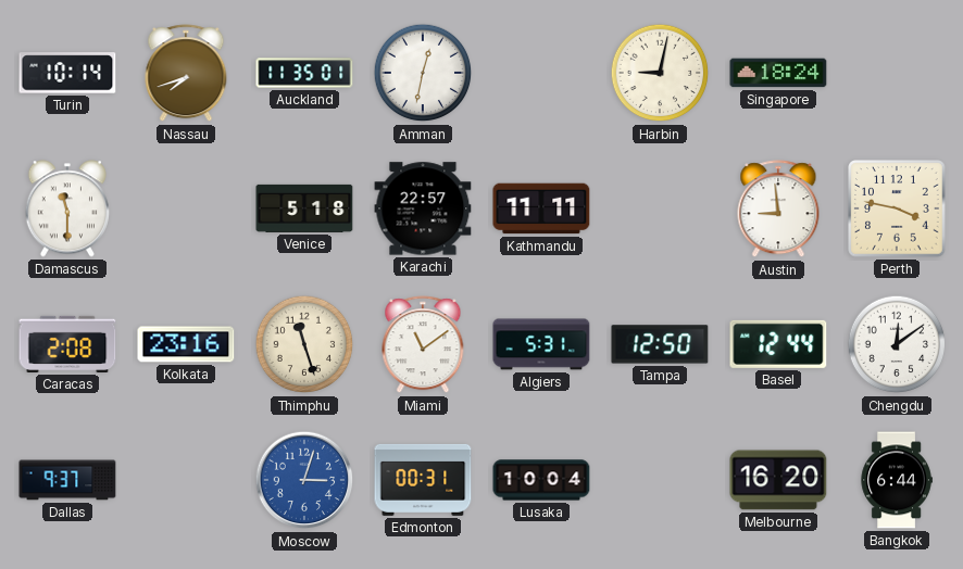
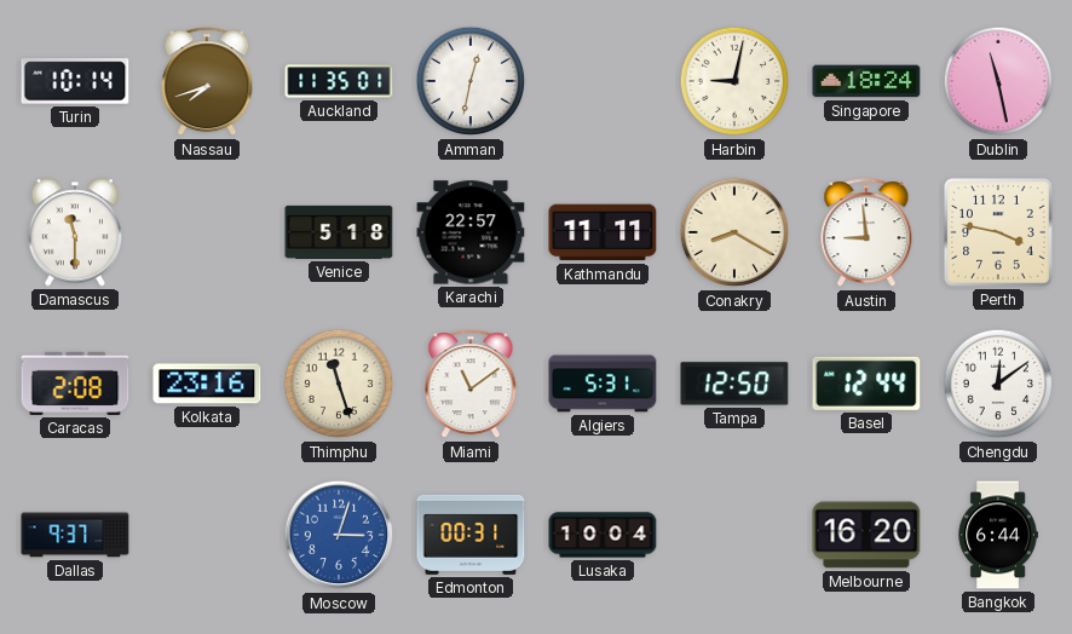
Dublin: none -> 11:28 (998, 81)
Conakry: none -> 8:20 (734, 232)
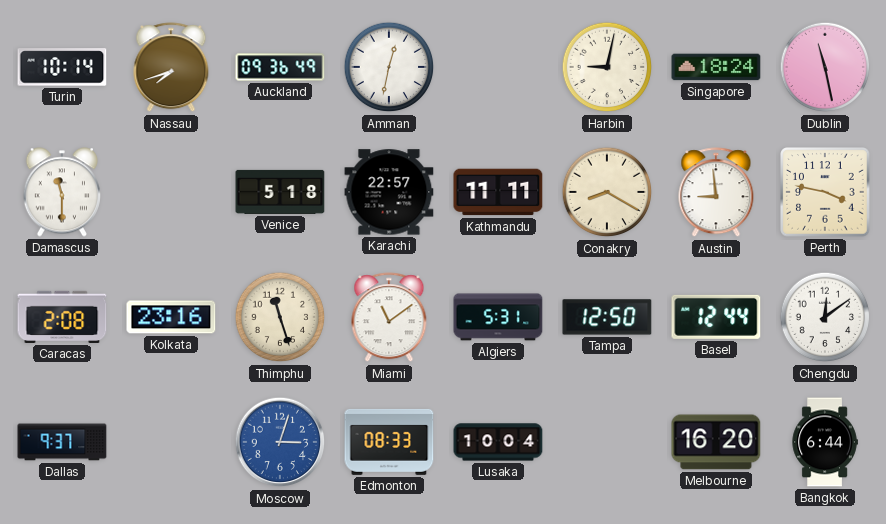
Auckland: 11:35 -> 09:36 (280, 67)
Edmonton: 00:31 -> 08:33 (389, 442)
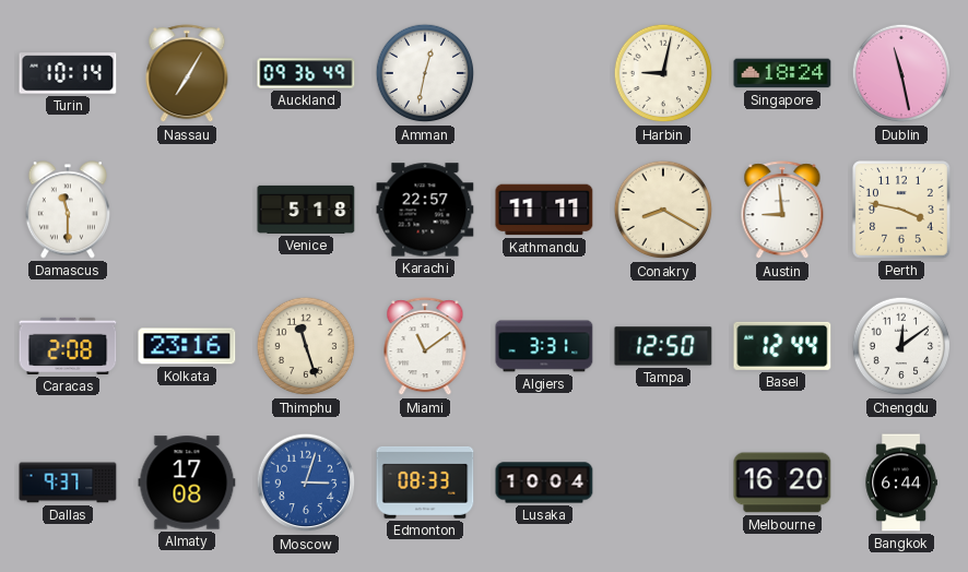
Nassau: 7:42 -> 7:05 (187, 74)
Algiers: 5:31 -> 3:31 (544, 346)
Almaty: none -> 17:08 (187, 482)
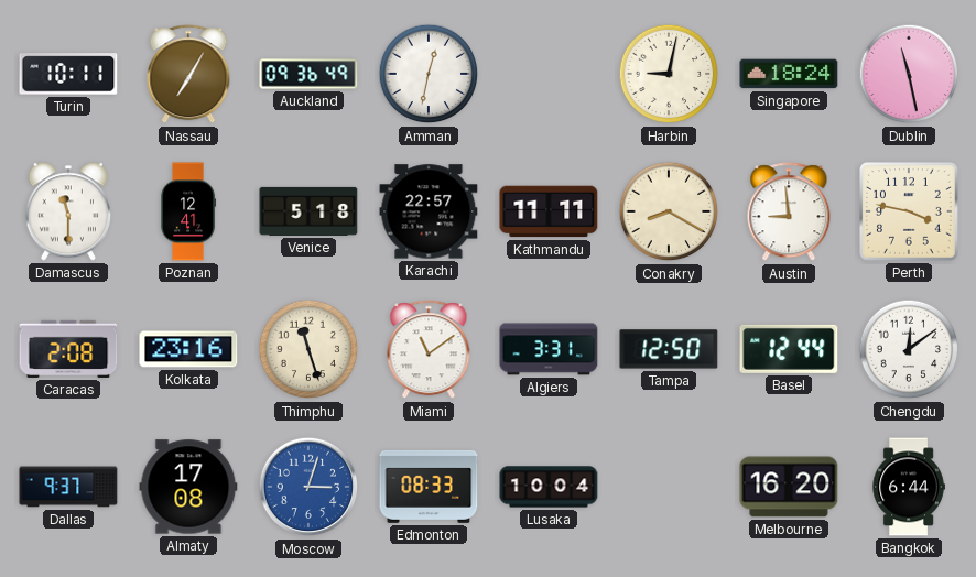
Turin: 10:14 -> 10:11 (68, 74)
Poznan: none -> 12:41 (188, 211)
